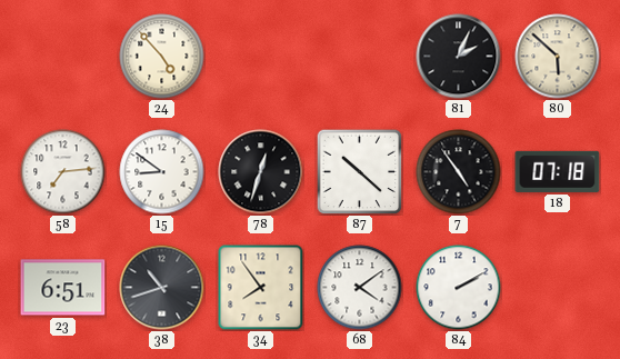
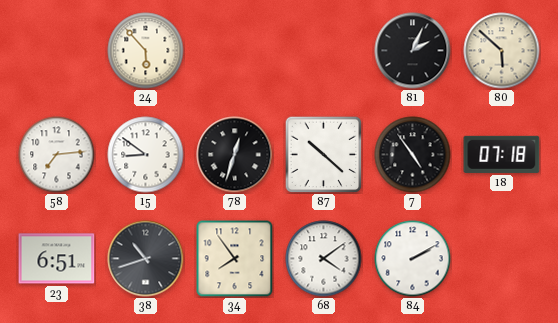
24: 4:53 -> 5:53 (146, 51)
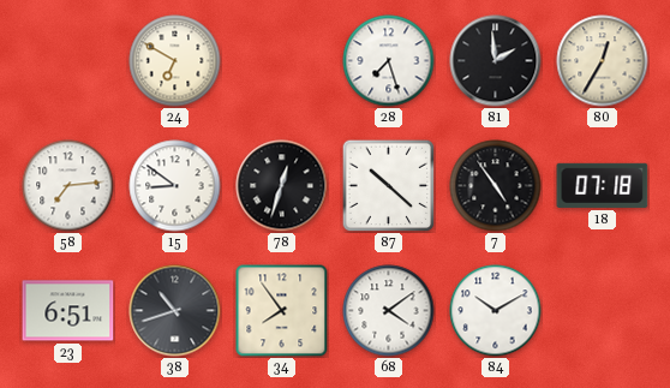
24: 5:53 -> 6:50 (175, 61)
28: none -> 7:27 (389, 61)
81: 2:04 -> 1:59 (496, 61)
80: 5:52 -> 12:35 (603, 61)
84: 2:10 -> 10:10 (496, 311)
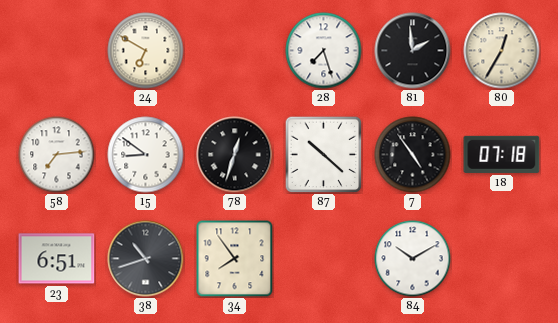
68: 4:09 -> none (389, 311)
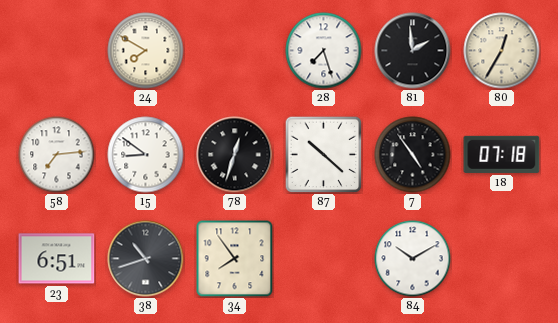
24: 6:50 -> 7:50 (146, 51)
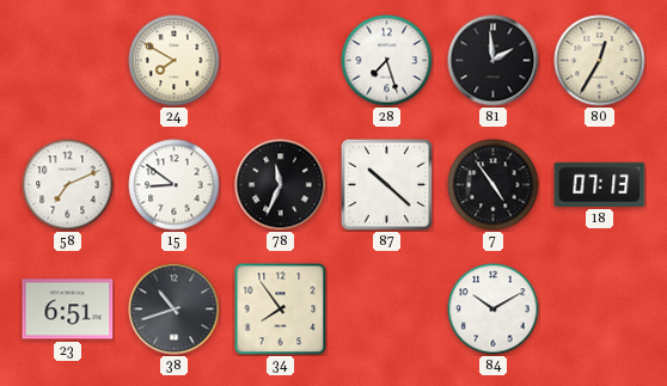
58: 7:14 -> 7:11 (68, 185)
78: 12:33 -> 11:34 (281, 185)
18: 07:18 -> 07:13 (600, 184)
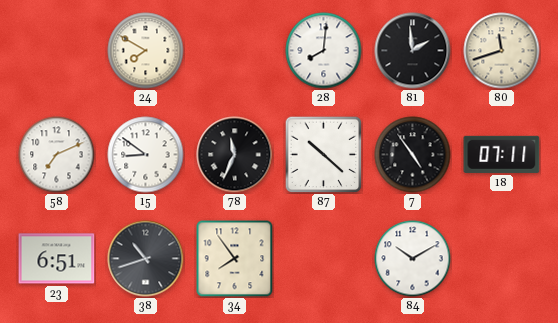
28: 7:27 -> 8:01 (324, 51)
80: 12:35 -> 11:42 (502, 51)
18: 07:13 -> 07:11 (502, 154)
